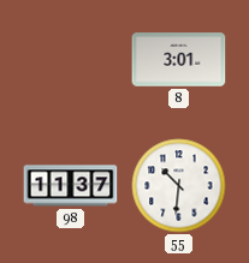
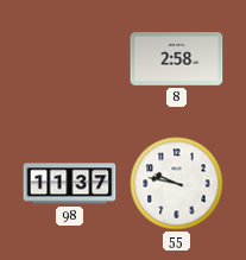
8: 3:01 -> 2:58 (177, 59)
55: 10:31 -> 9:47 (177, 184)
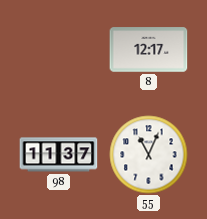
8: 2:58 -> 12:17 (149, 50)
55: 9:47 -> 11:04 (149, 155)
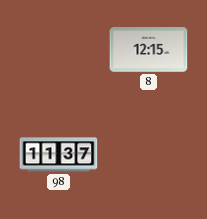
8: 12:17 -> 12:15 (149, 50)
55: 11:04 -> none (149, 155)
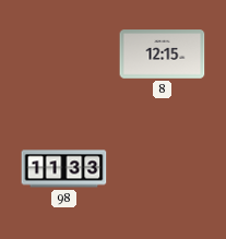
98: 11:37 -> 11:33 (64, 169)
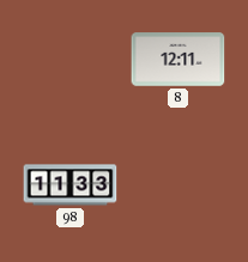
8: 12:15 -> 12:11 (179, 60)
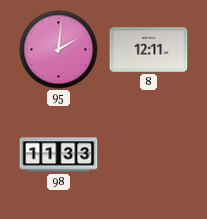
95: none -> 2:01 (59, 50)
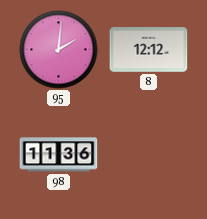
8: 12:11 -> 12:12 (149, 50)
98: 11:33 -> 11:36 (59, 155)
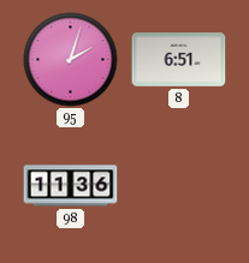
95: 2:01 -> 2:03 (71, 60)
8: 12:12 -> 6:51 (179, 60)
